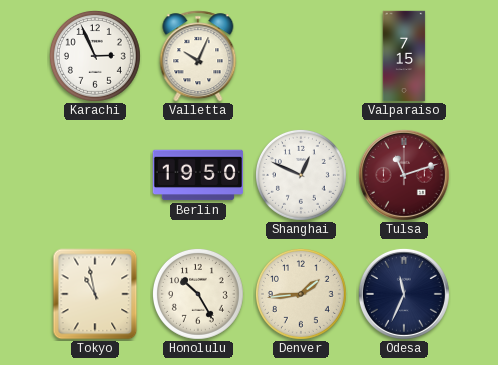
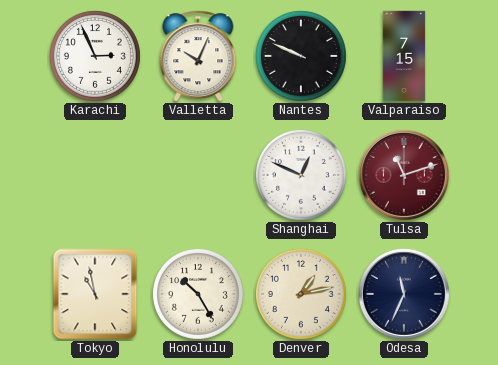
Nantes: none -> 9:49 (301, 56)
Berlin: 19:50 -> none (198, 175)
Denver: 1:44 -> 1:13 (301, 294)
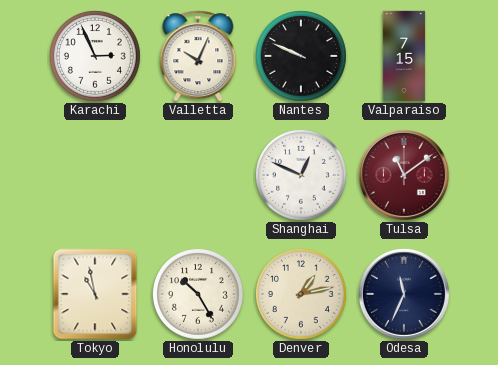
Tulsa: 11:12 -> 11:09 (404, 175)
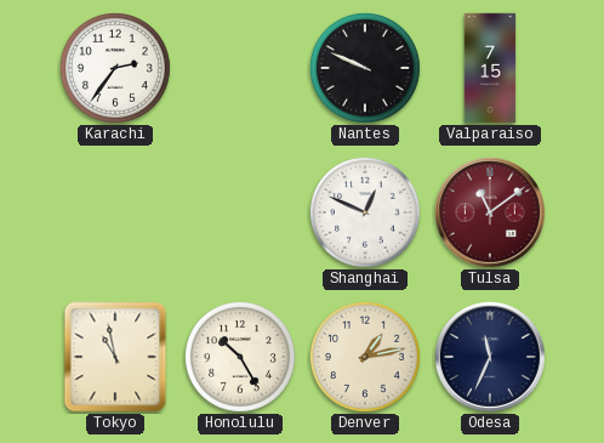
Karachi: 2:56 -> 2:36 (115, 68)
Valletta: 10:04 -> none (198, 56)
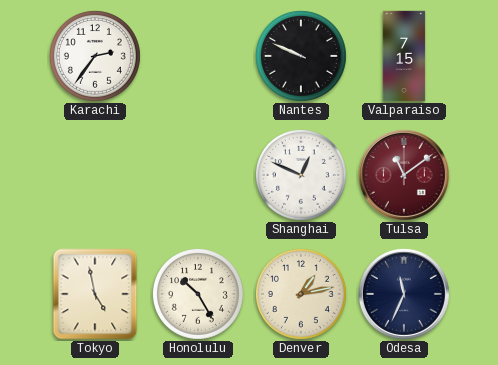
Tokyo: 10:58 -> 4:58 (95, 294)
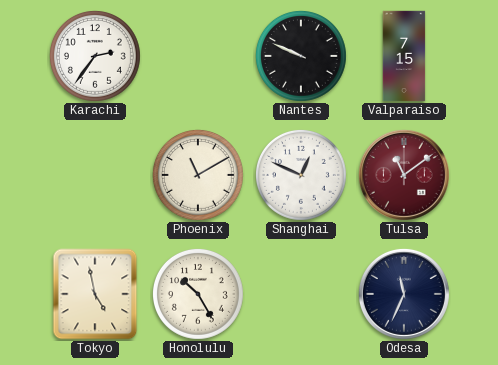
Phoenix: none -> 11:10 (198, 175)
Denver: 1:13 -> none (301, 294)
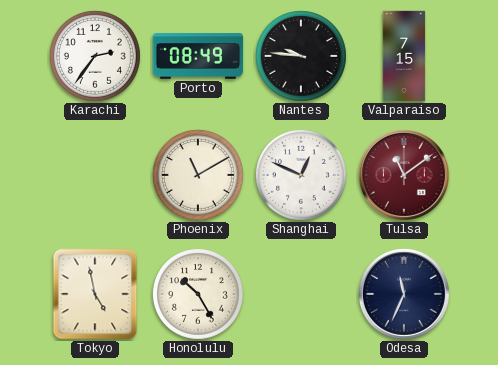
Porto: none -> 08:49 (198, 56)
Nantes: 9:49 -> 9:46 (301, 56)
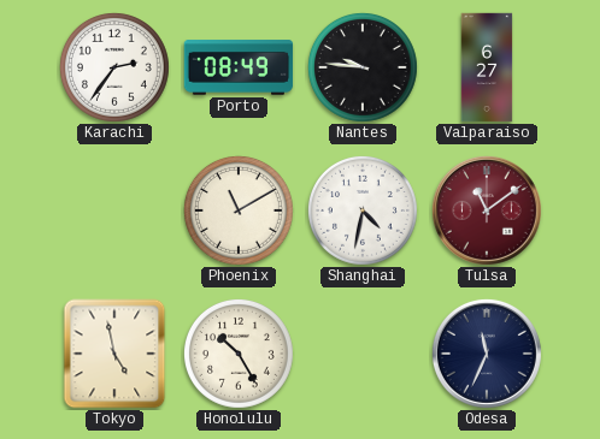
Valparaiso: 7:15 -> 6:27 (487, 67)
Shanghai: 12:49 -> 4:32 (363, 210)
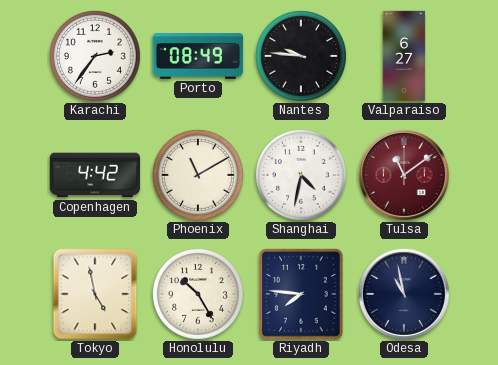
Copenhagen: none -> 4:42 (95, 175)
Riyadh: none -> 7:46 (301, 294)
Odesa: 11:34 -> 10:58 (404, 294)
